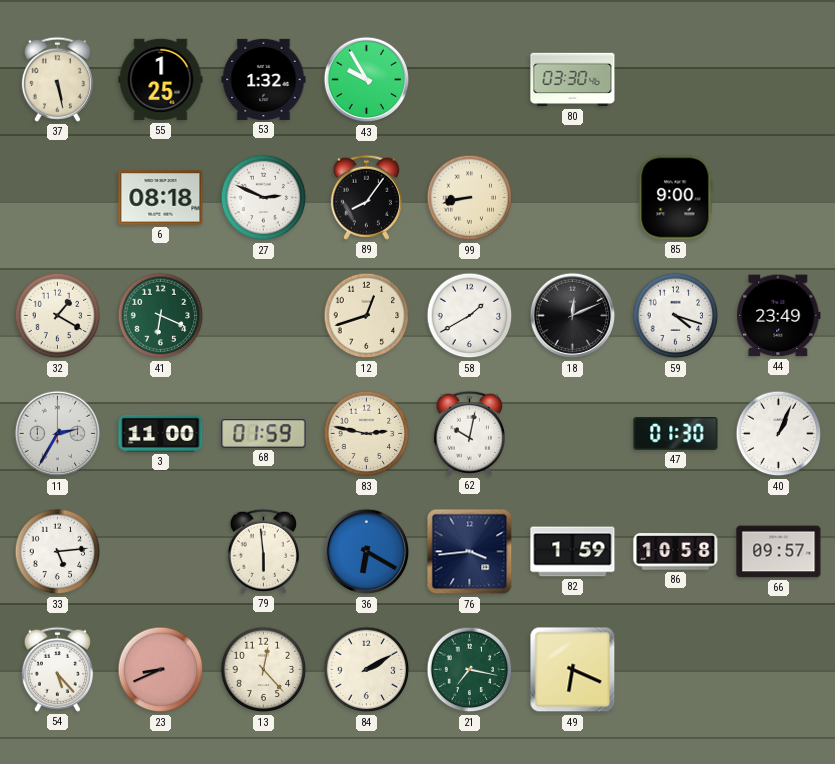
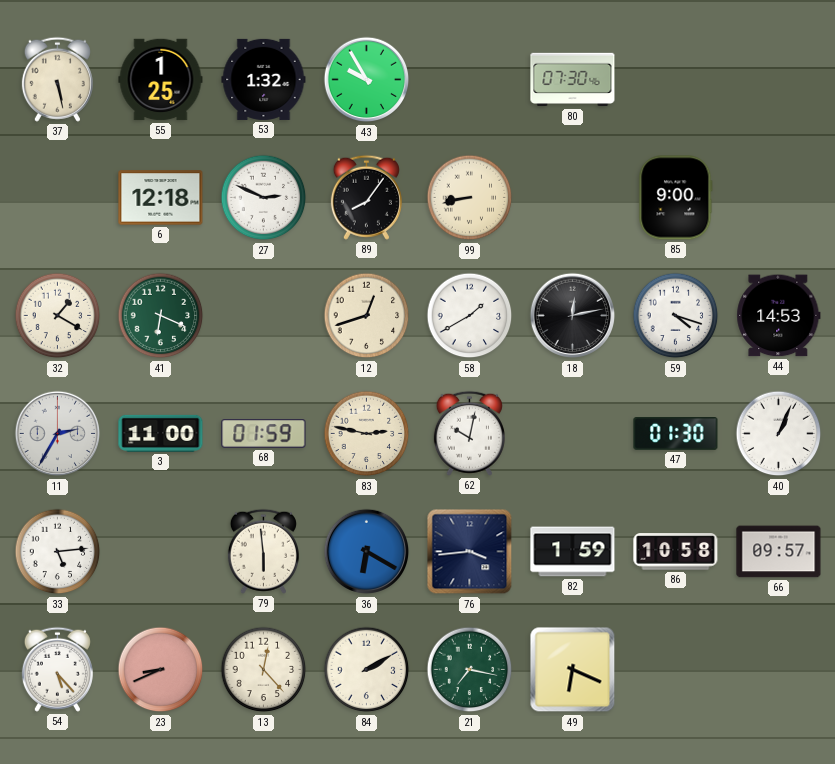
80: 03:30 -> 07:30 (573, 80)
6: 08:18 -> 12:18 (161, 198)
18: 12:11 -> 12:13 (573, 316)
44: 23:49 -> 14:53 (779, 316)
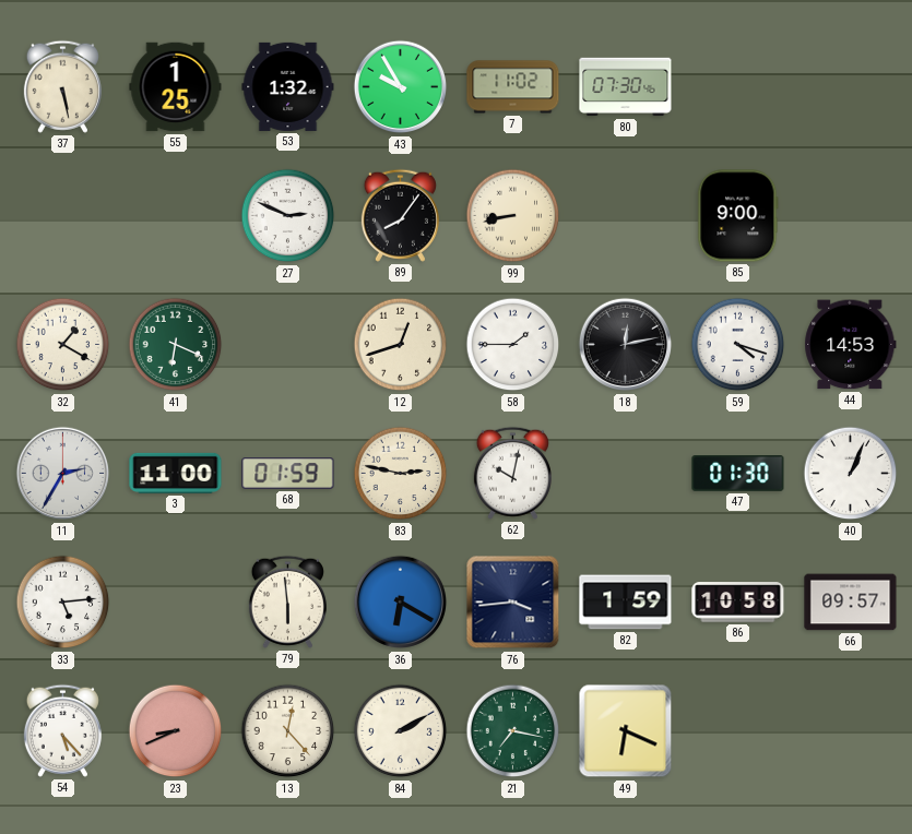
7: none -> 11:02 (513, 87)
6: 12:18 -> none (161, 198)
58: 1:40 -> 1:45 (513, 345)
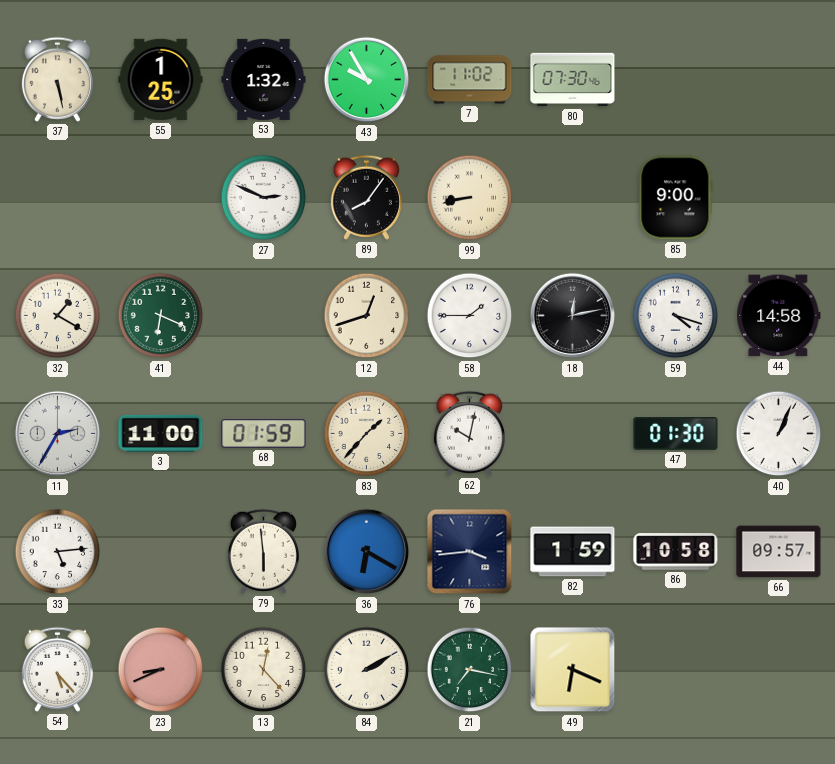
44: 14:53 -> 14:58 (779, 316)
83: 2:47 -> 1:37 (367, 434)
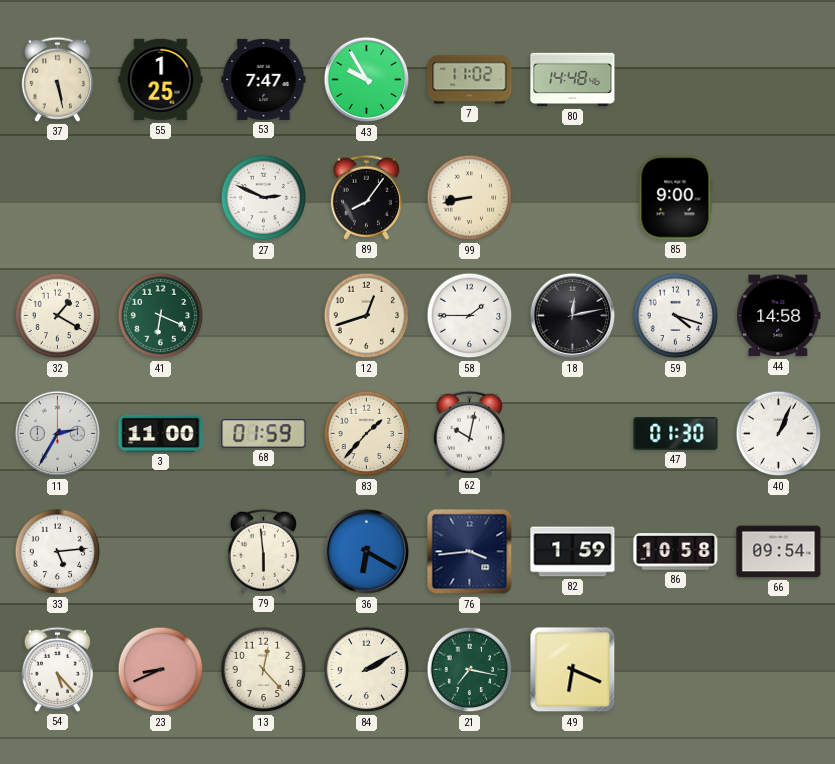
53: 1:32 -> 7:47 (264, 79)
80: 07:30 -> 14:48 (573, 80)
66: 09:57 -> 09:54 (779, 552)
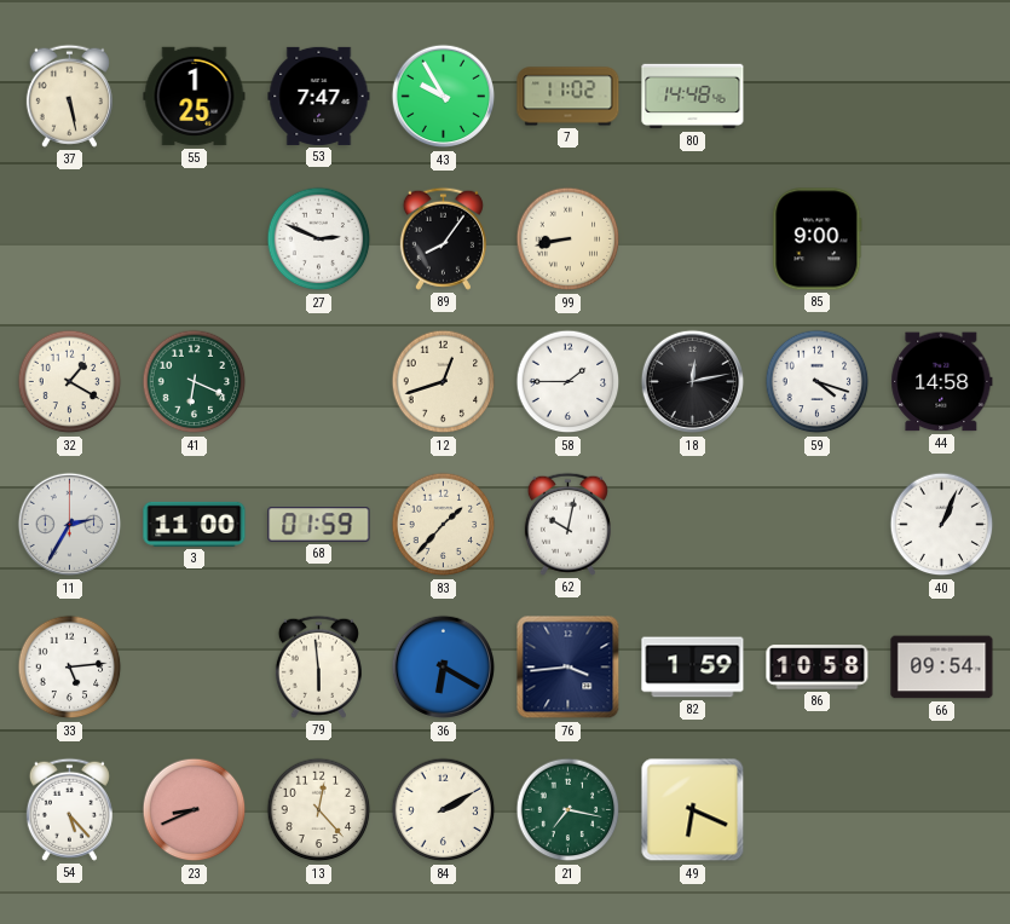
47: 01:30 -> none (676, 434)
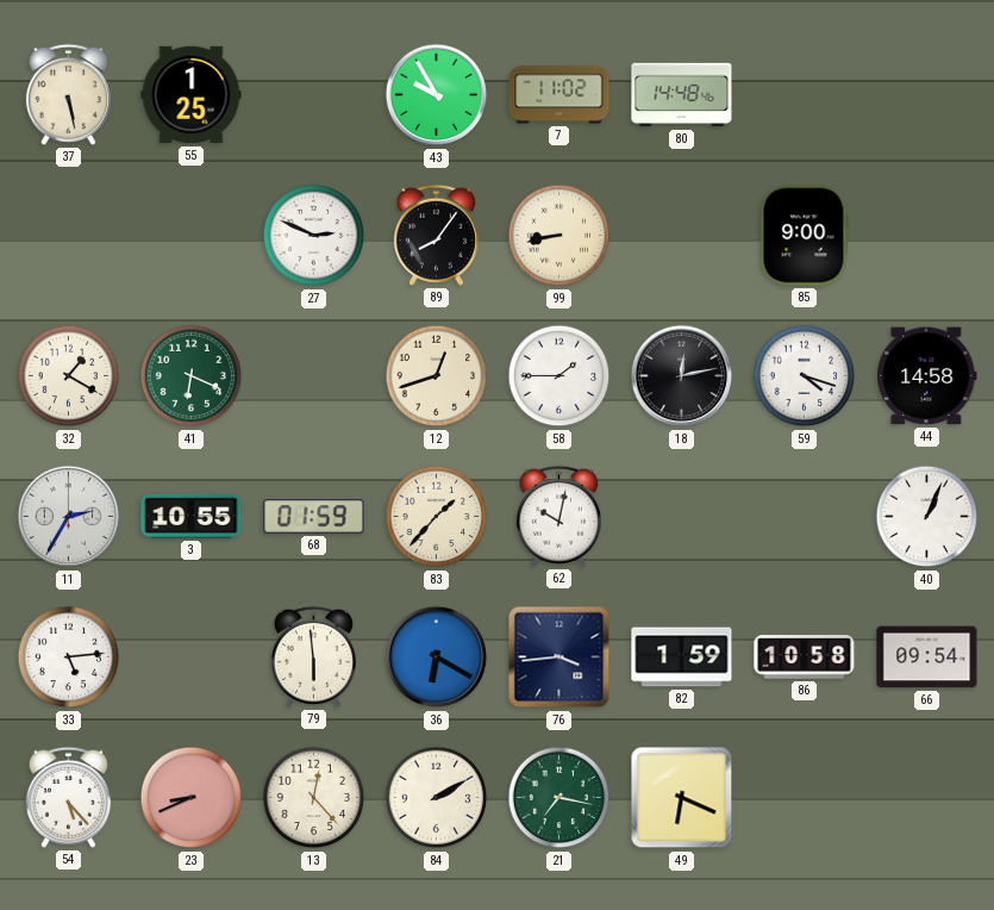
53: 7:47 -> none (319, 96)
3: 11:00 -> 10:55 (192, 516)
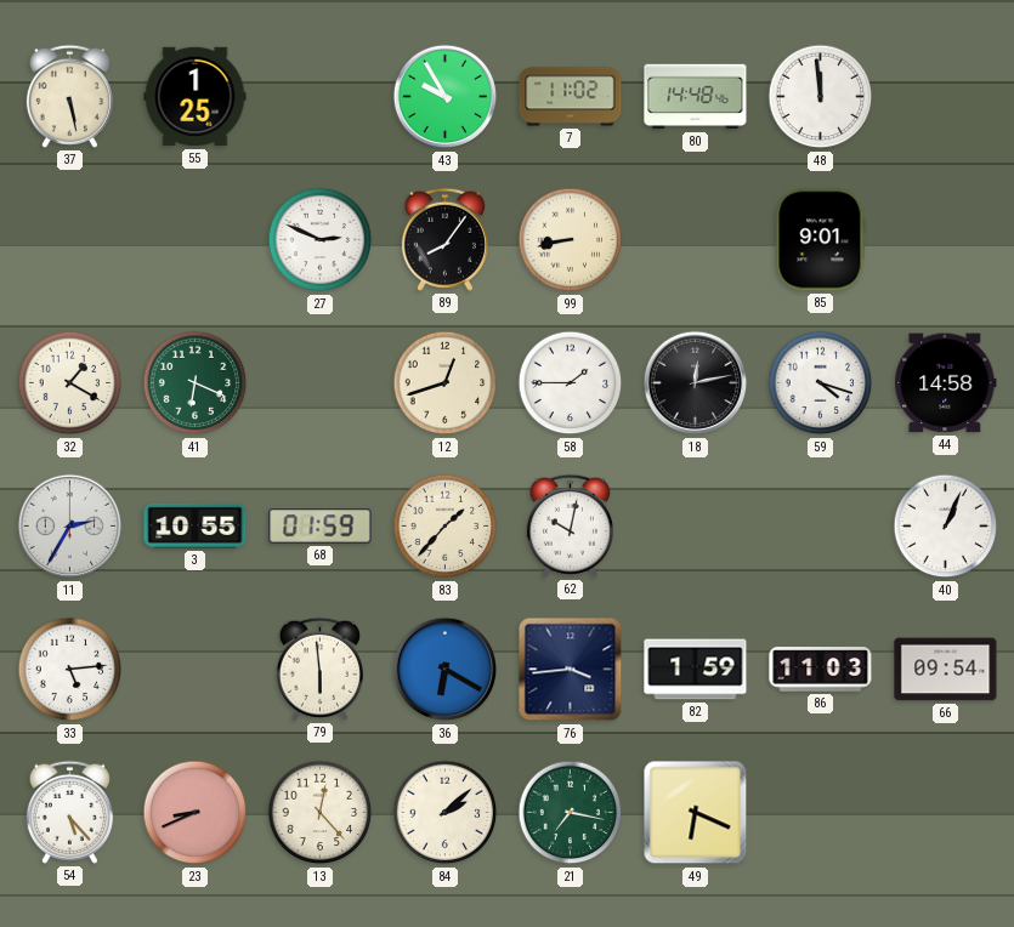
48: none -> 11:59 (821, 97)
85: 9:00 -> 9:01 (821, 240)
86: 10:58 -> 11:03 (821, 670)
84: 2:10 -> 2:08 (446, 813)
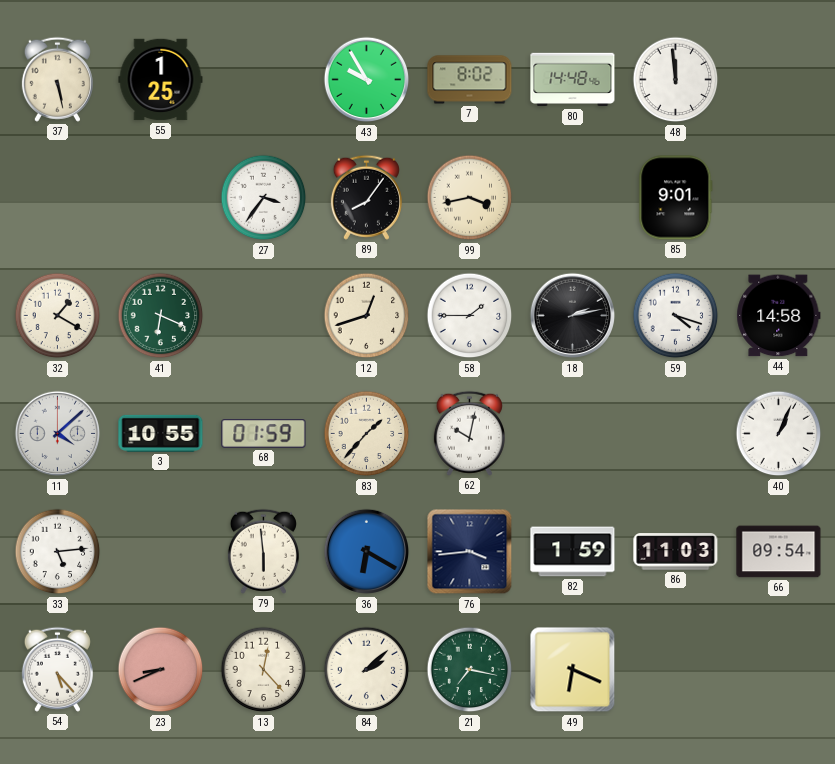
7: 11:02 -> 8:02 (470, 80)
27: 2:49 -> 3:36 (264, 198)
99: 8:43 -> 3:43 (470, 198)
18: 12:13 -> 2:13 (573, 316)
11: 2:35 -> 4:08 (58, 434)
